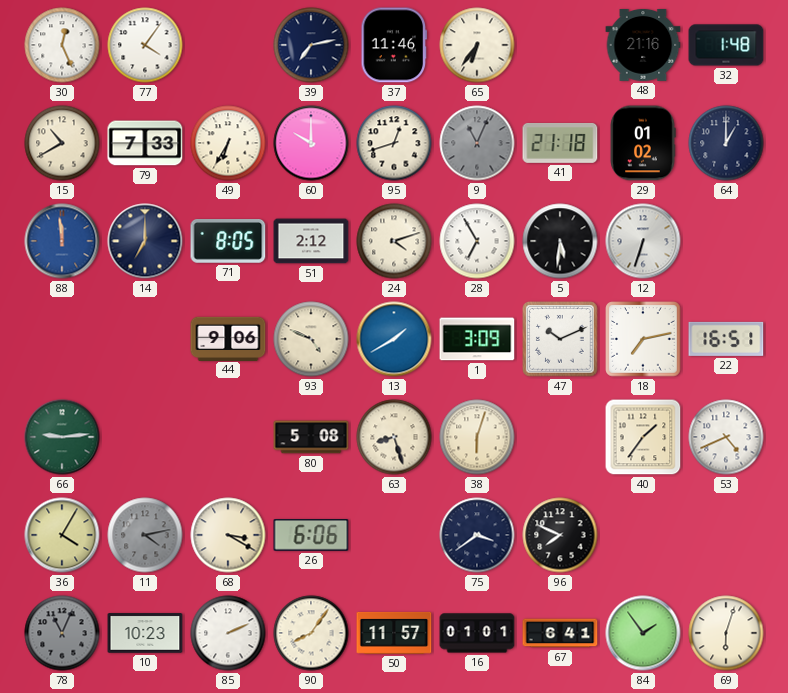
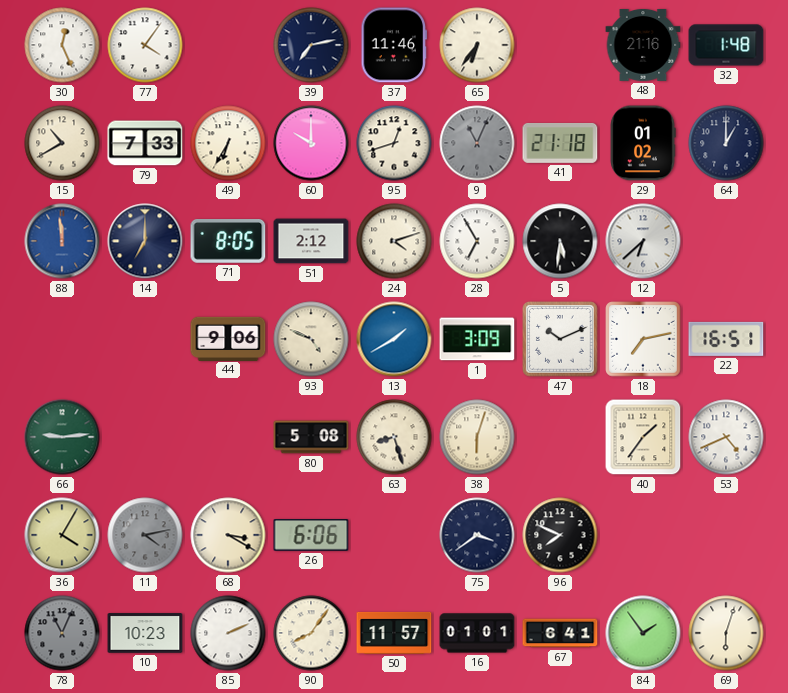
12: 6:33 -> 6:38 (643, 241)
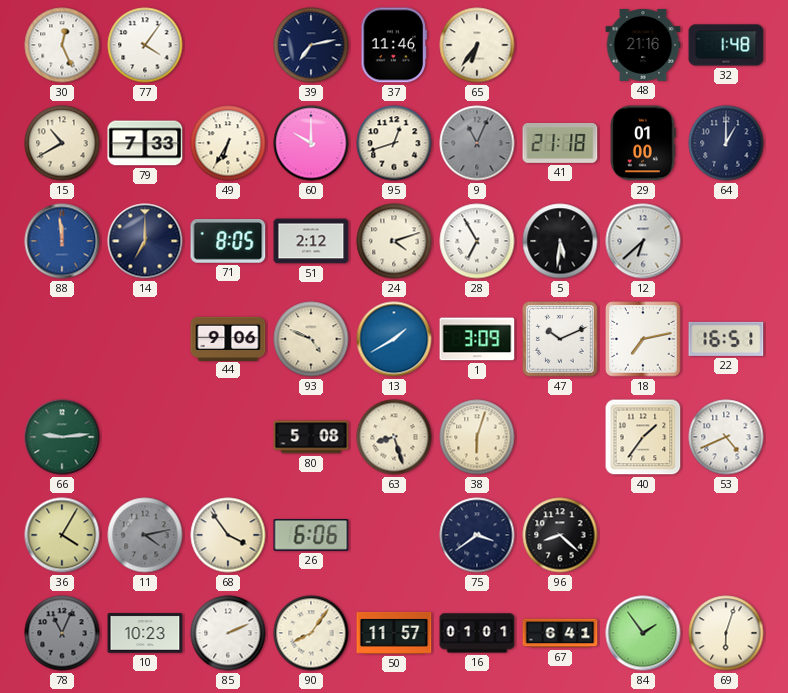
29: 01:02 -> 01:00 (643, 143)
68: 3:20 -> 3:54 (228, 535)
96: 7:49 -> 8:22 (560, 535)
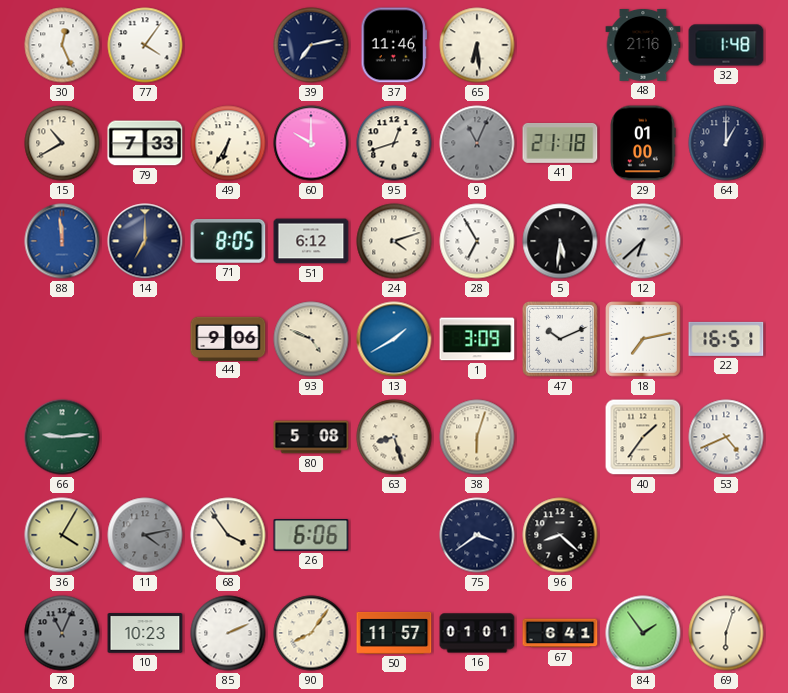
65: 6:36 -> 6:29 (477, 45)
51: 2:12 -> 6:12 (311, 241)
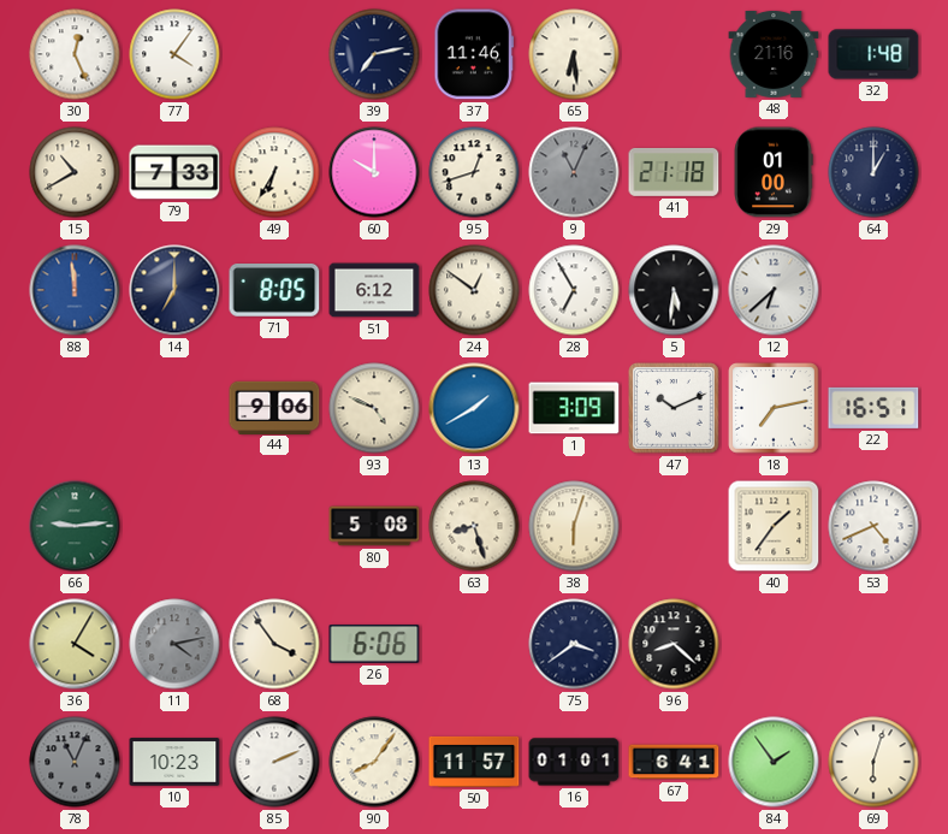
24: 4:12 -> 12:51 (474, 290)
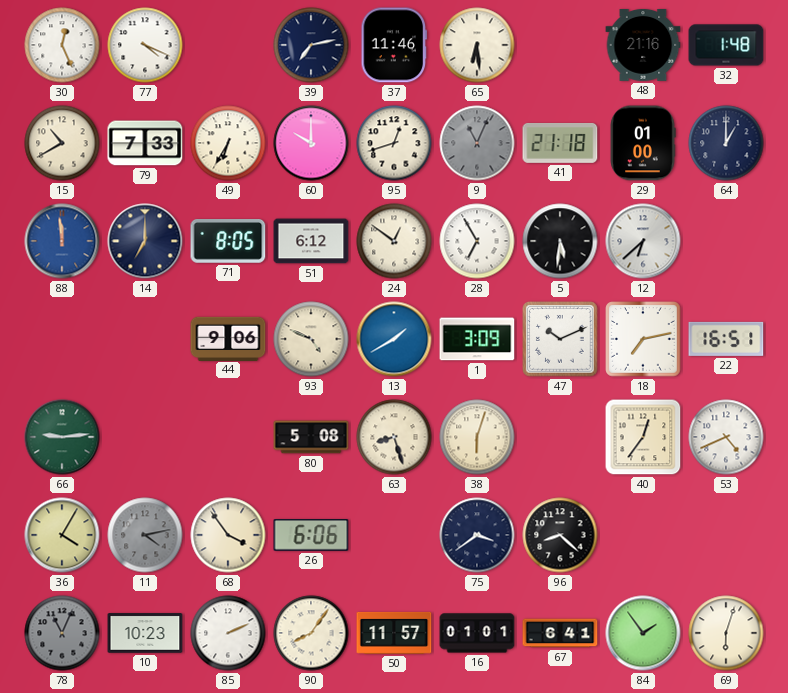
77: 4:06 -> 4:19 (145, 45)
40: 1:36 -> 12:36 (643, 437)
